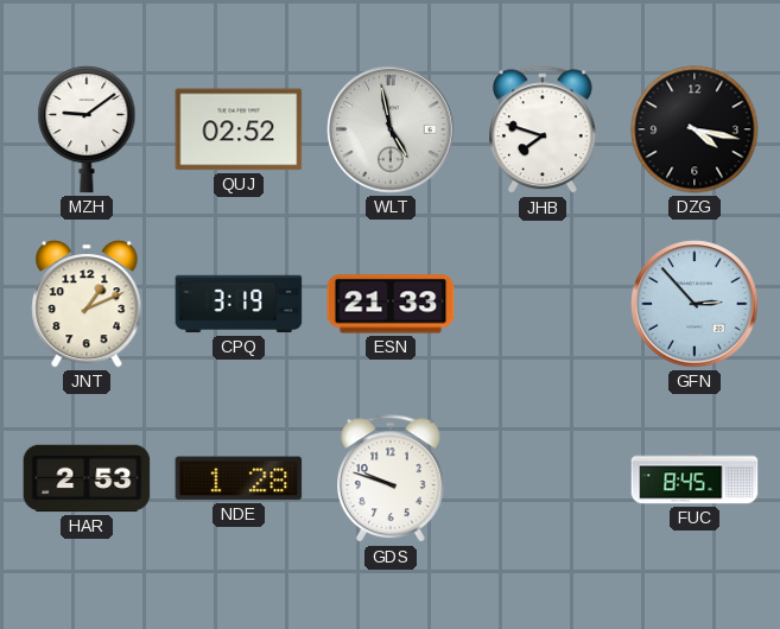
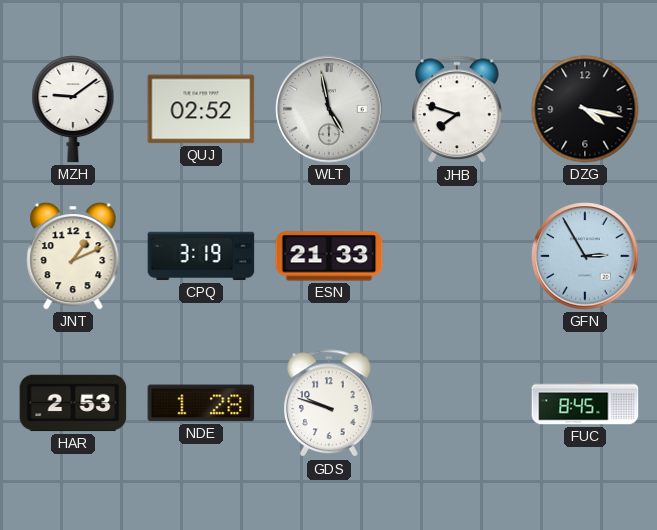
GFN: 2:53 -> 2:55 (585, 256)
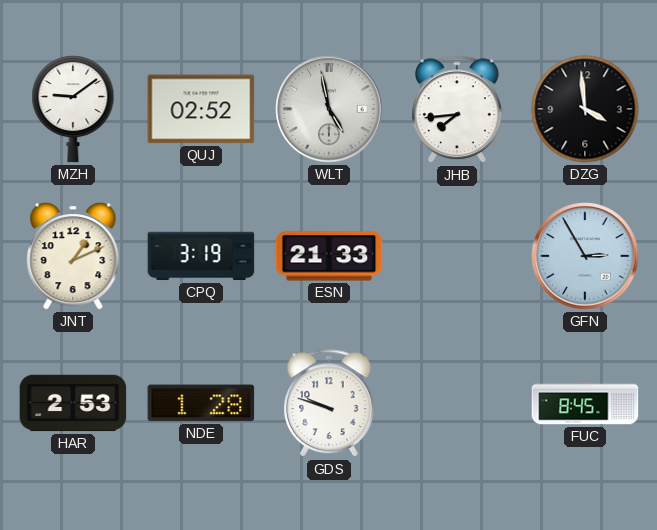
JHB: 7:48 -> 7:44 (458, 110)
DZG: 4:17 -> 3:59 (585, 109)
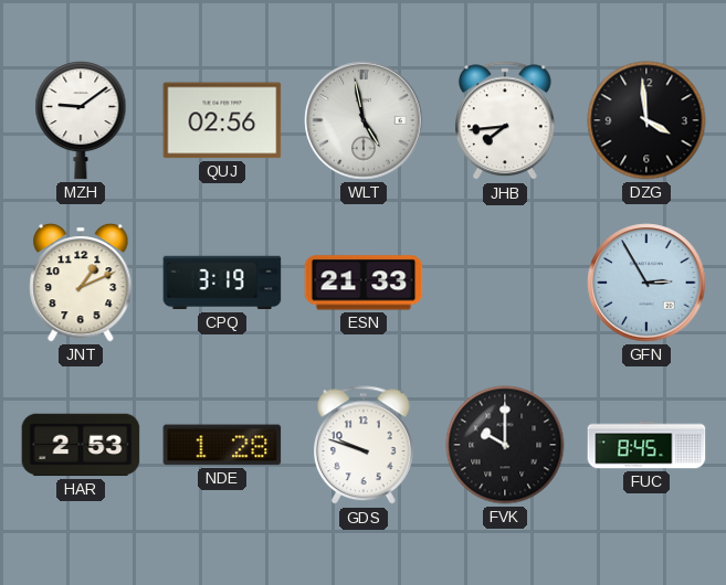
QUJ: 02:52 -> 02:56 (222, 120)
FVK: none -> 10:00 (505, 445)
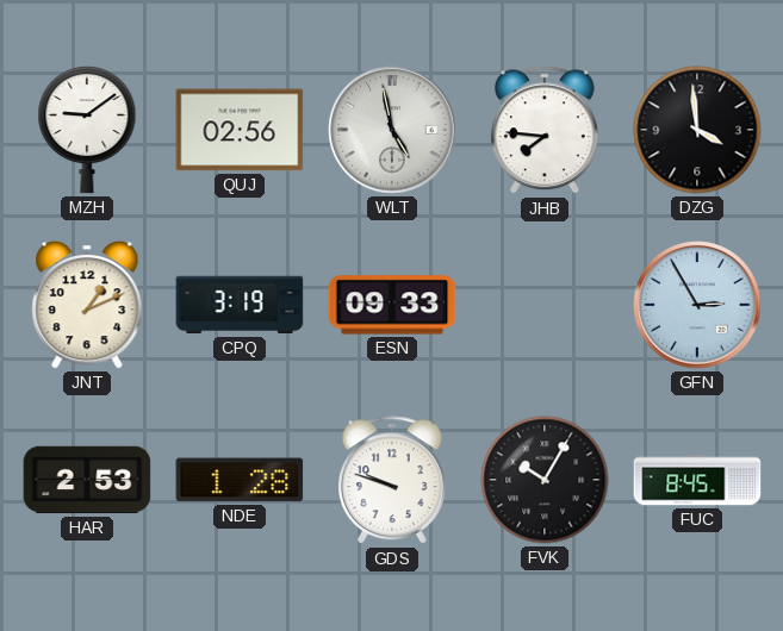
JHB: 7:44 -> 7:46 (546, 131)
ESN: 21:33 -> 09:33 (392, 305)
FVK: 10:00 -> 10:05 (545, 480)
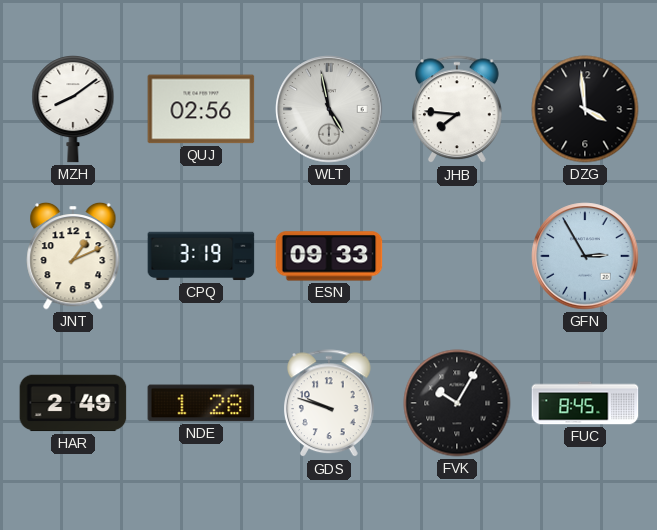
MZH: 9:09 -> 8:09 (73, 110)
HAR: 2:53 -> 2:49 (73, 403)
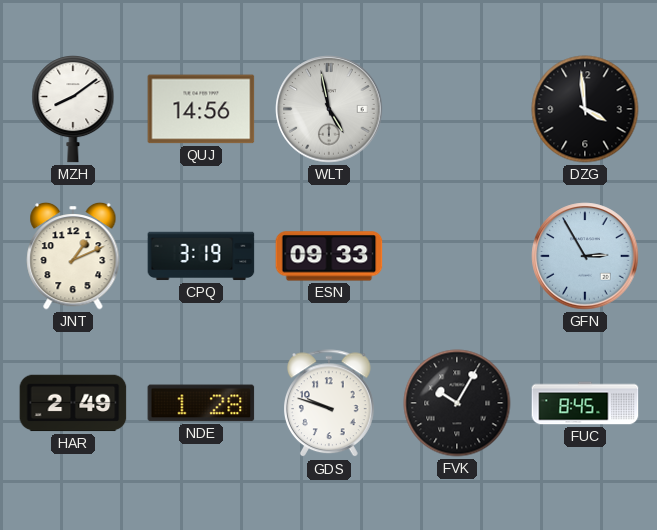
QUJ: 02:56 -> 14:56 (201, 109)
JHB: 7:46 -> none (458, 110)
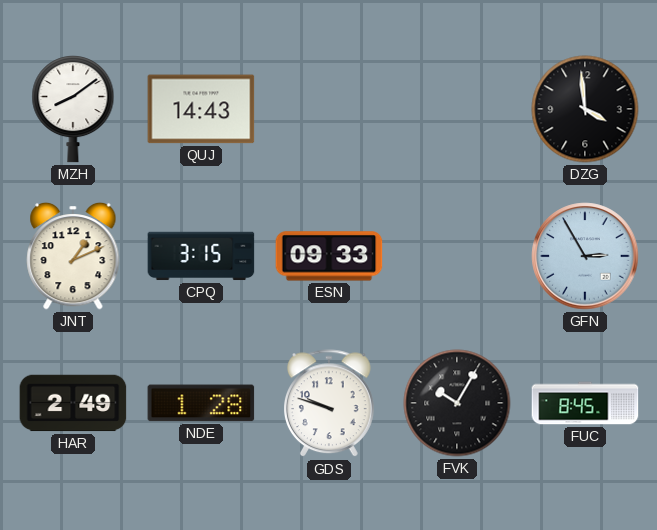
QUJ: 14:56 -> 14:43 (201, 109)
WLT: 4:58 -> none (329, 109)
CPQ: 3:19 -> 3:15 (201, 256)
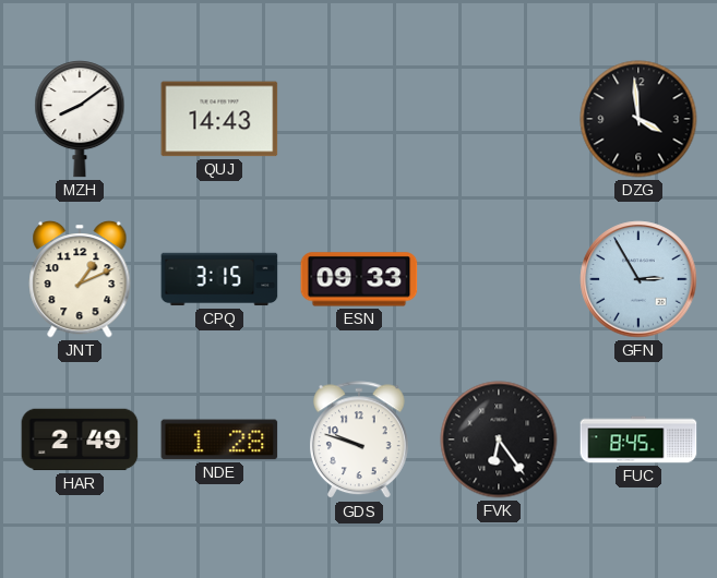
FVK: 10:05 -> 6:24 (499, 439)
